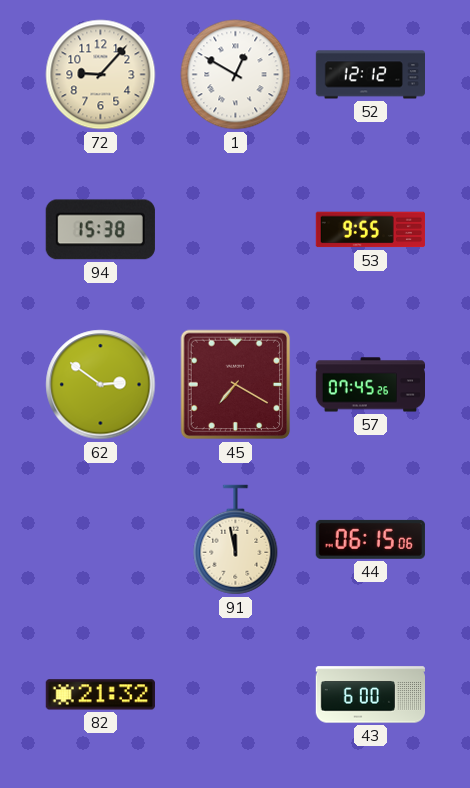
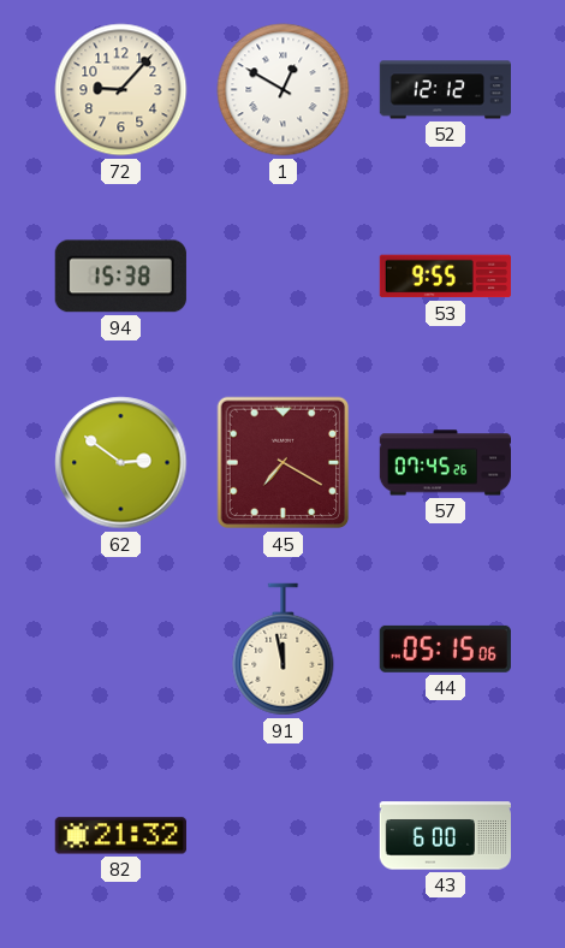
44: 06:15 -> 05:15 (445, 648)
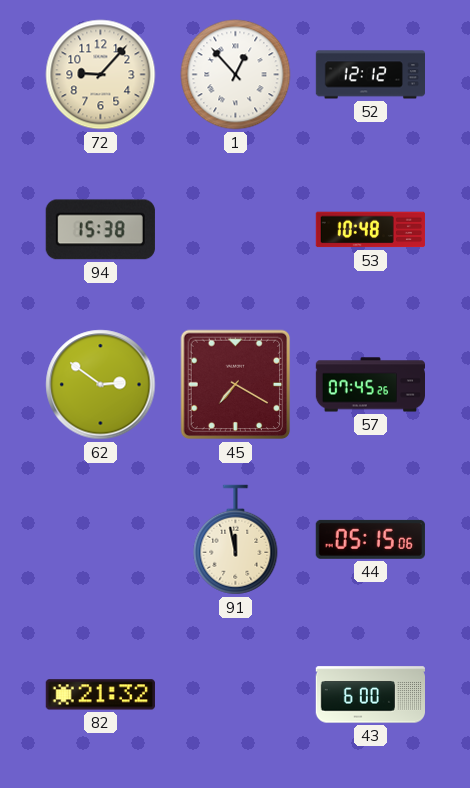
1: 12:50 -> 12:53 (236, 75)
53: 9:55 -> 10:48 (370, 230)
